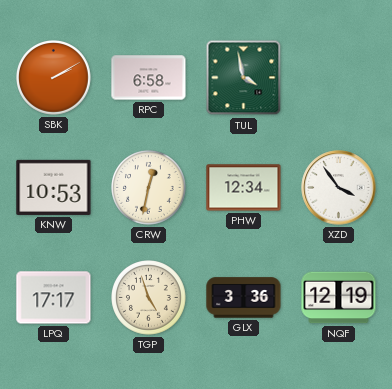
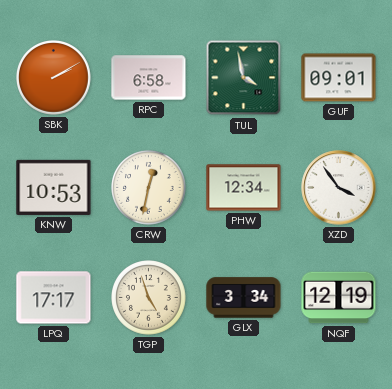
GUF: none -> 09:01 (339, 78)
GLX: 3:36 -> 3:34 (244, 298)
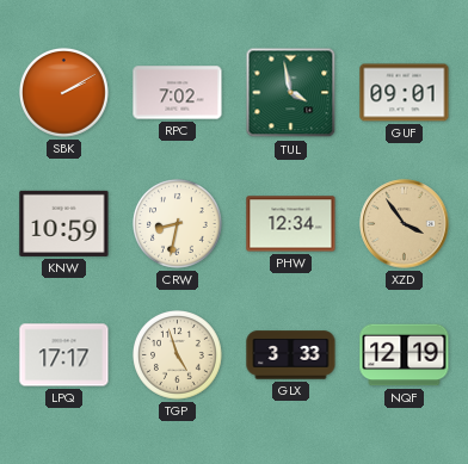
RPC: 6:58 -> 7:02 (178, 93)
KNW: 10:53 -> 10:59 (64, 223)
CRW: 12:32 -> 8:32 (178, 224)
XZD dial: white -> champagne (405, 224)
GLX: 3:34 -> 3:33 (291, 355)
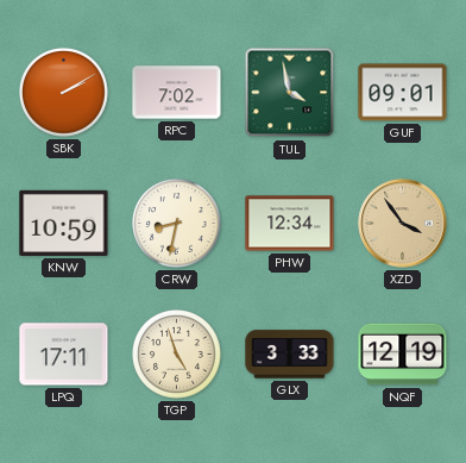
LPQ: 17:17 -> 17:11 (64, 355)
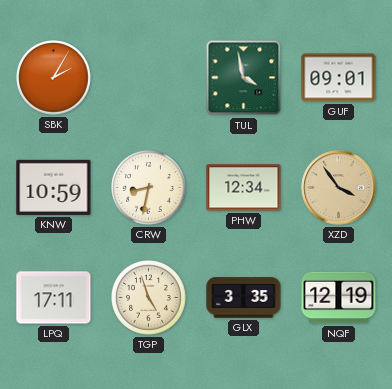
SBK: 2:10 -> 2:05 (54, 78)
RPC: 7:02 -> none (177, 93)
GLX: 3:33 -> 3:35 (244, 298)
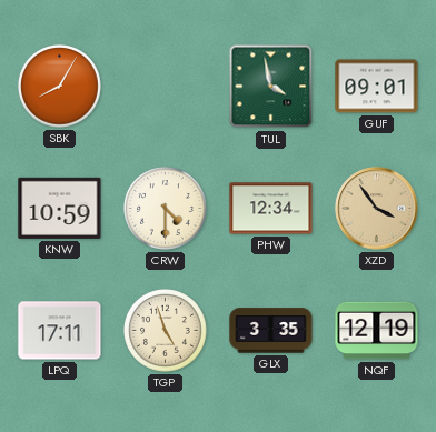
SBK: 2:05 -> 8:05 (60, 87)
CRW: 8:32 -> 4:30 (166, 209)
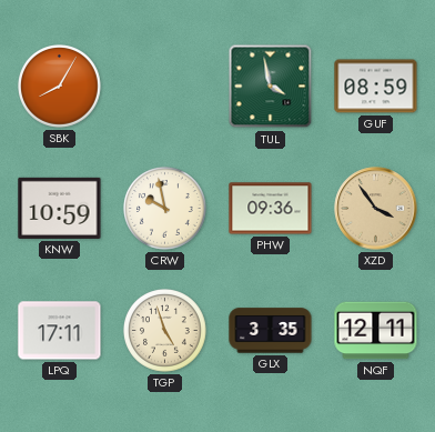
GUF: 09:01 -> 08:59 (376, 87)
CRW: 4:30 -> 9:58 (165, 209)
PHW: 12:34 -> 09:36 (271, 209)
NQF: 12:19 -> 12:11 (376, 331)
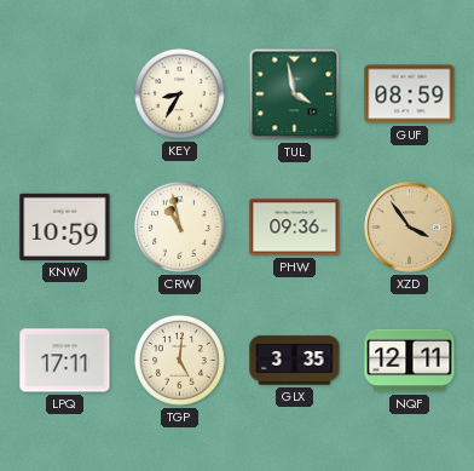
SBK: 8:05 -> none (60, 87)
KEY: none -> 8:35 (180, 94)
CRW: 9:58 -> 10:58 (180, 228)
TGP: 4:57 -> 5:01 (180, 361)
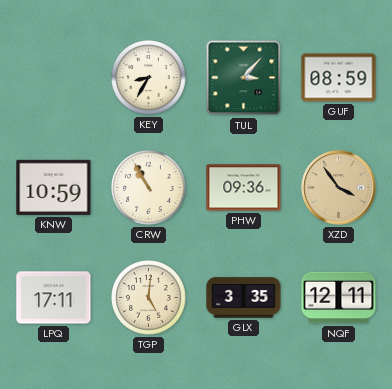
TUL: 3:58 -> 3:07 (244, 78)
CRW: 10:58 -> 10:55 (149, 188)
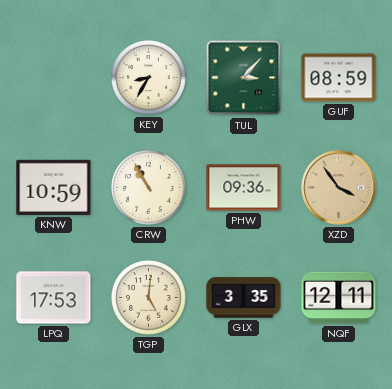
LPQ: 17:11 -> 17:53 (54, 298)
